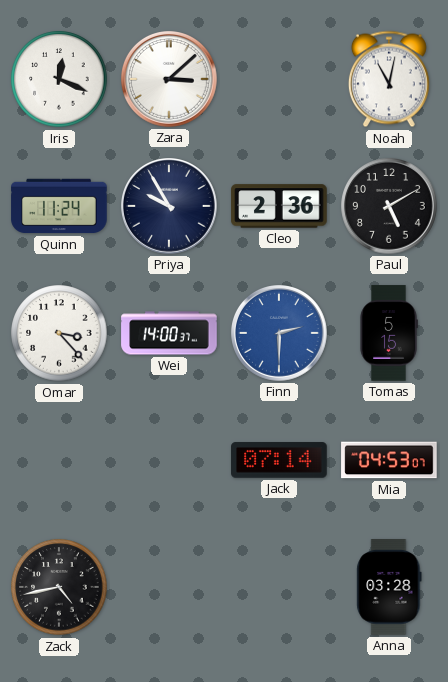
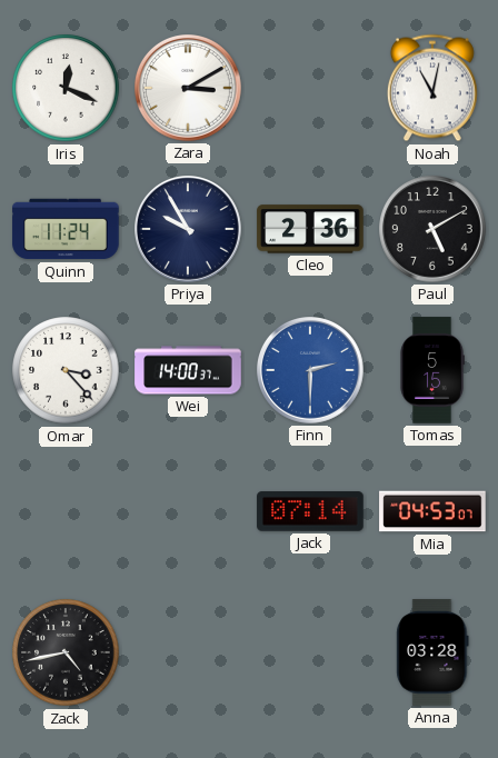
Zara: 3:08 -> 3:10 (189, 89)
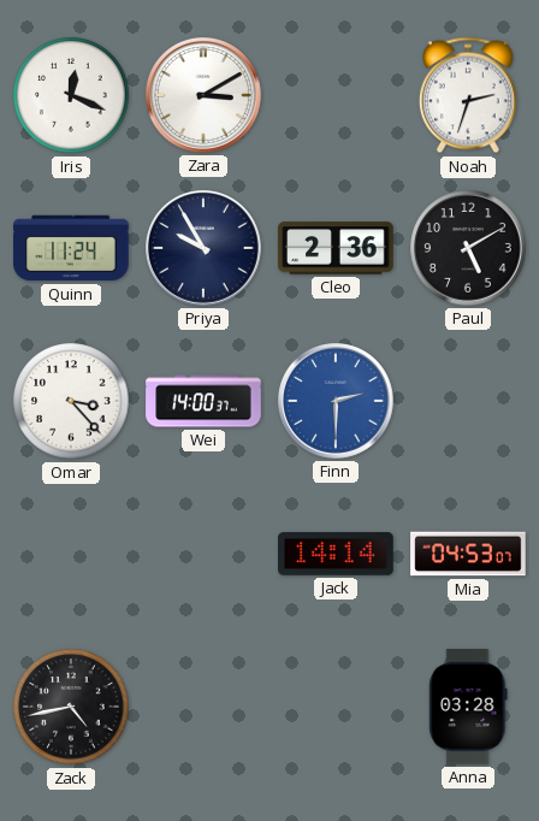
Noah: 11:02 -> 2:33 (468, 95)
Tomas: 5:15 -> none (432, 370)
Jack: 07:14 -> 14:14 (336, 554)
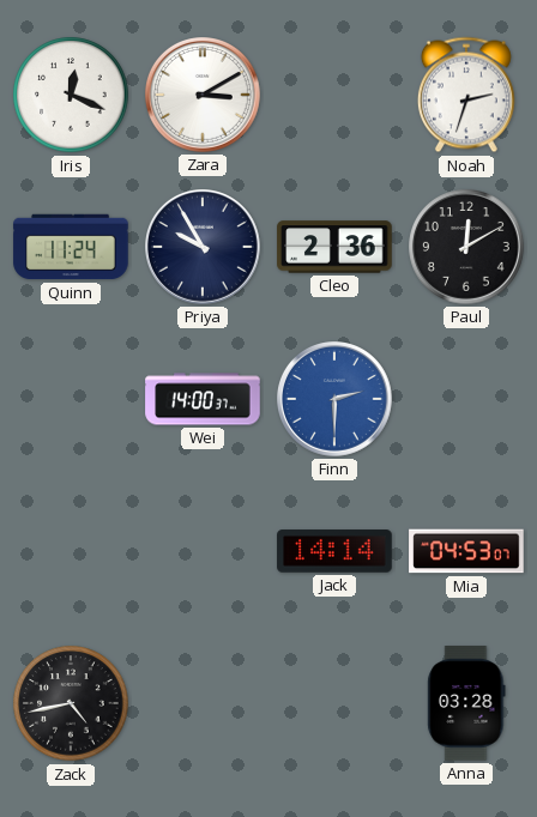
Paul: 5:10 -> 12:10 (467, 248)
Omar: 3:23 -> none (71, 401)
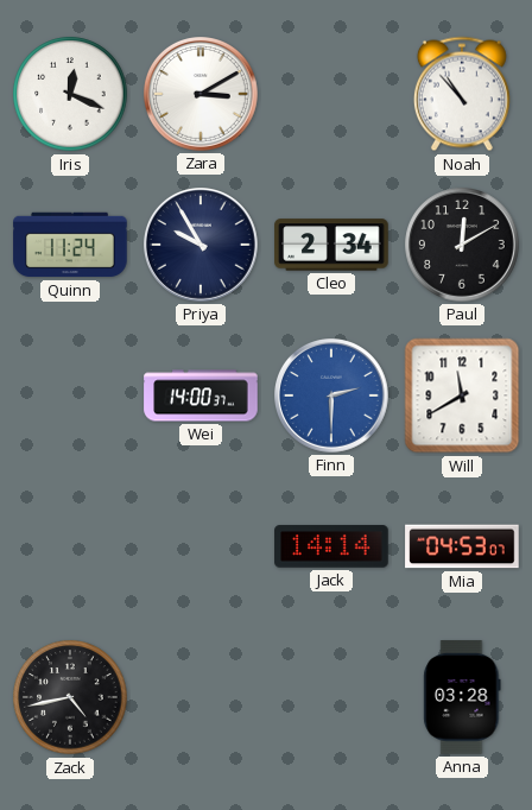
Noah: 2:33 -> 10:53 (462, 94)
Cleo: 2:36 -> 2:34 (331, 245)
Will: none -> 11:40 (462, 395)
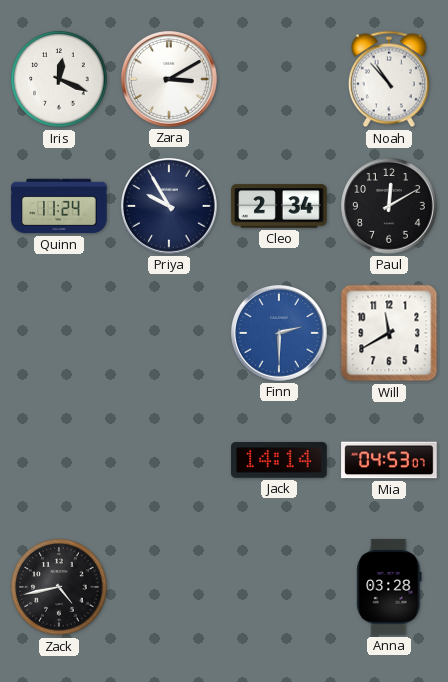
Wei: 14:00 -> none (201, 395)
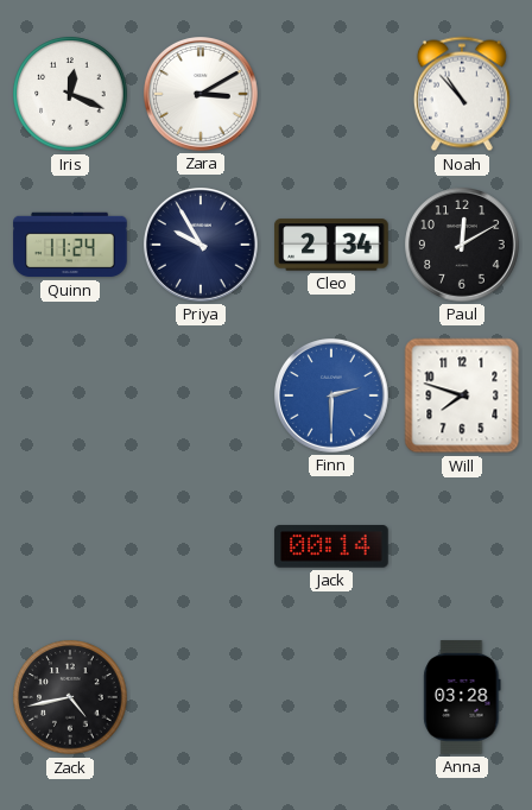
Will: 11:40 -> 7:48 (462, 395)
Jack: 14:14 -> 00:14 (331, 546)
Mia: 04:53 -> none (389, 460)
